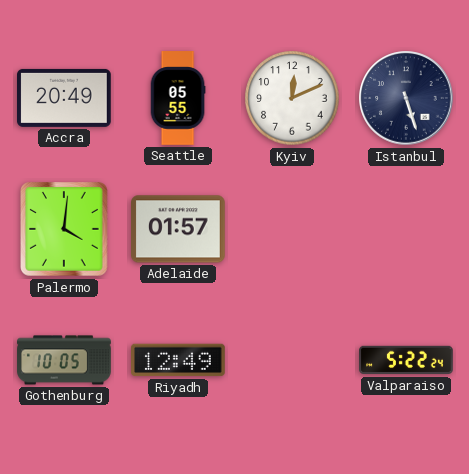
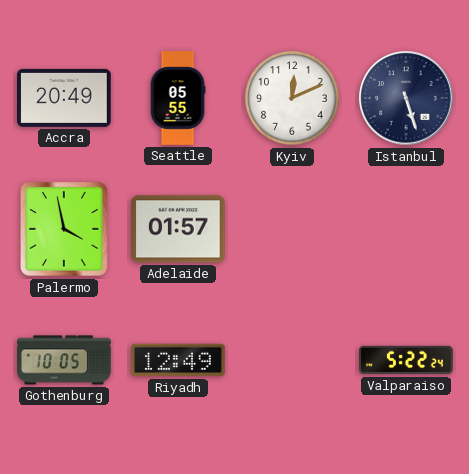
Palermo: 4:01 -> 3:58 (64, 229)
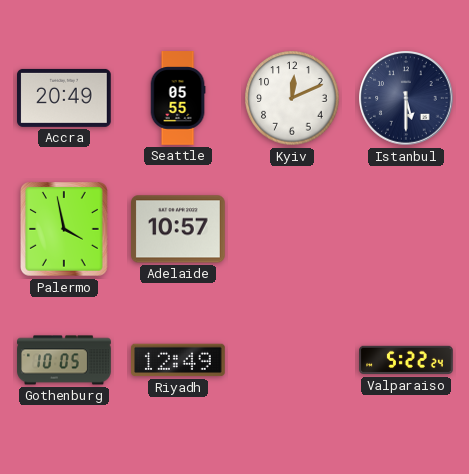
Istanbul: 5:27 -> 5:30 (406, 98)
Adelaide: 01:57 -> 10:57 (179, 229)
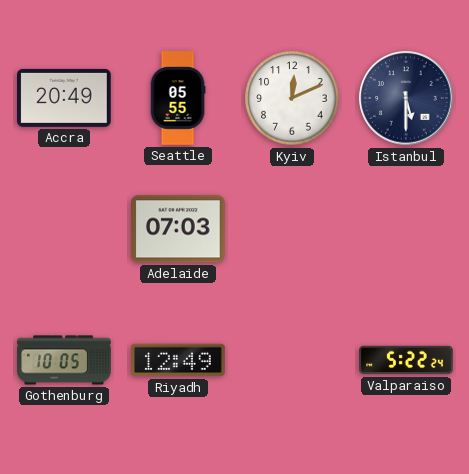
Palermo: 3:58 -> none (64, 229)
Adelaide: 10:57 -> 07:03 (179, 229)
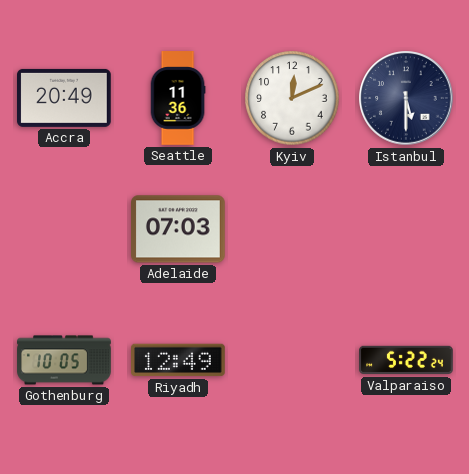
Seattle: 05:55 -> 11:36 (178, 98)
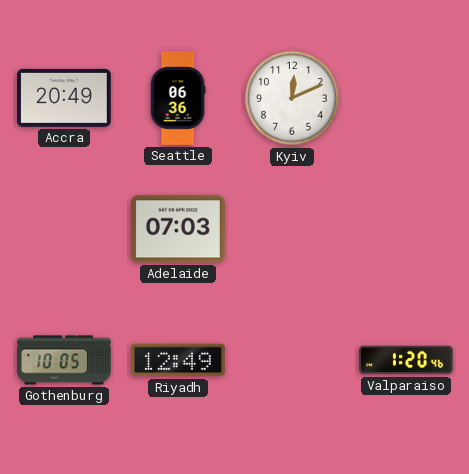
Seattle: 11:36 -> 06:36 (178, 98)
Istanbul: 5:30 -> none (406, 98)
Valparaiso: 5:22 -> 1:20 (406, 360)
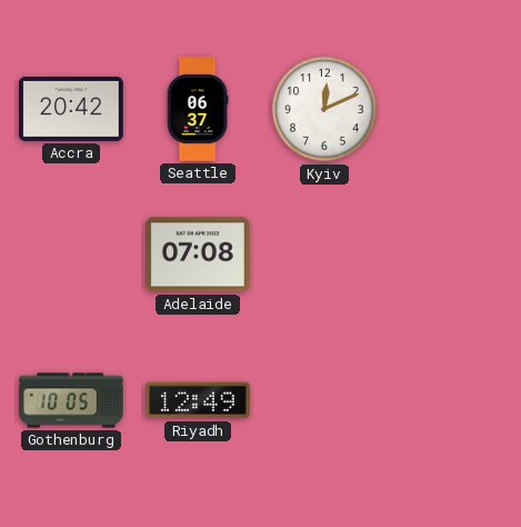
Accra: 20:49 -> 20:42 (72, 109)
Seattle: 06:36 -> 06:37 (198, 109)
Adelaide: 07:03 -> 07:08 (199, 255)
Valparaiso: 1:20 -> none (406, 360)
